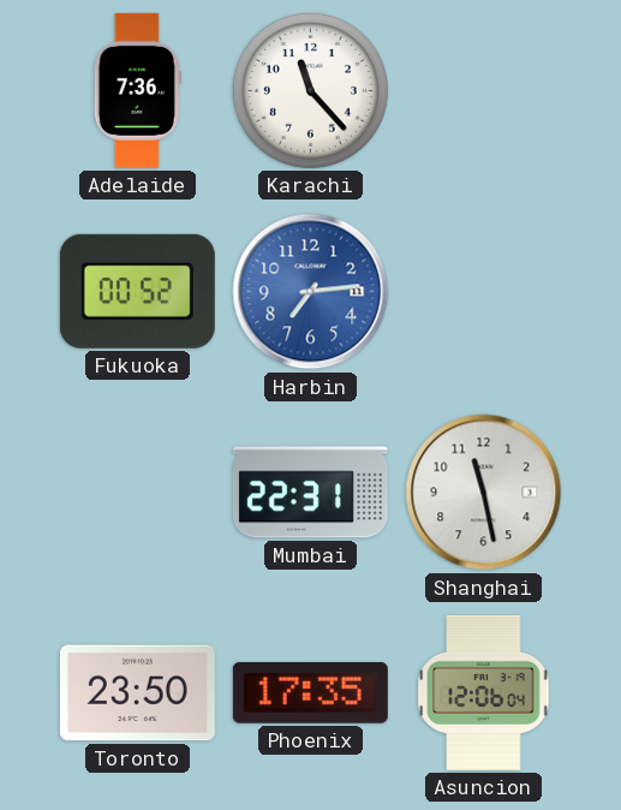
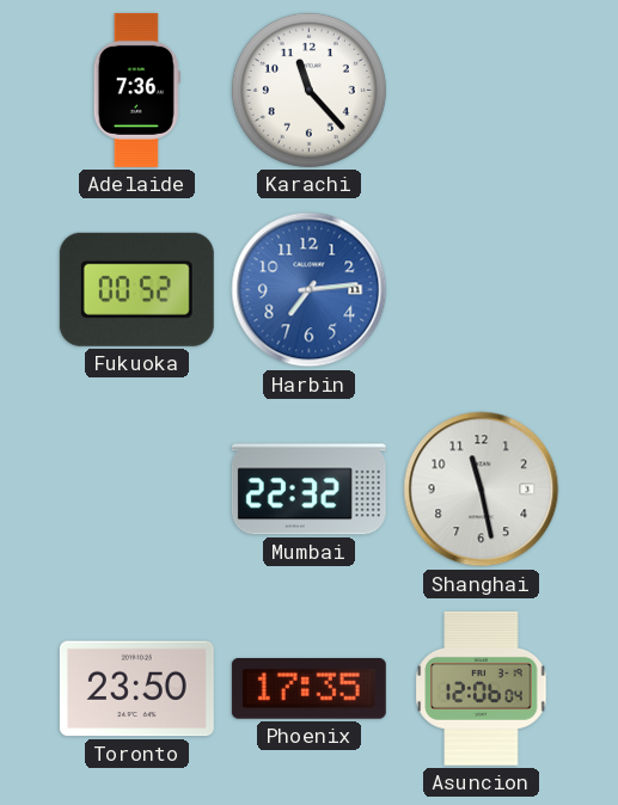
Mumbai: 22:31 -> 22:32 (308, 490)
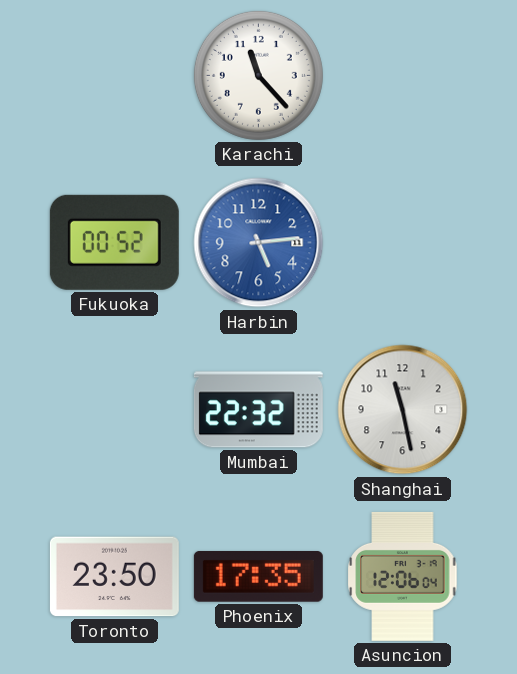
Adelaide: 7:36 -> none (136, 90)
Harbin: 7:14 -> 5:14 (259, 243)
